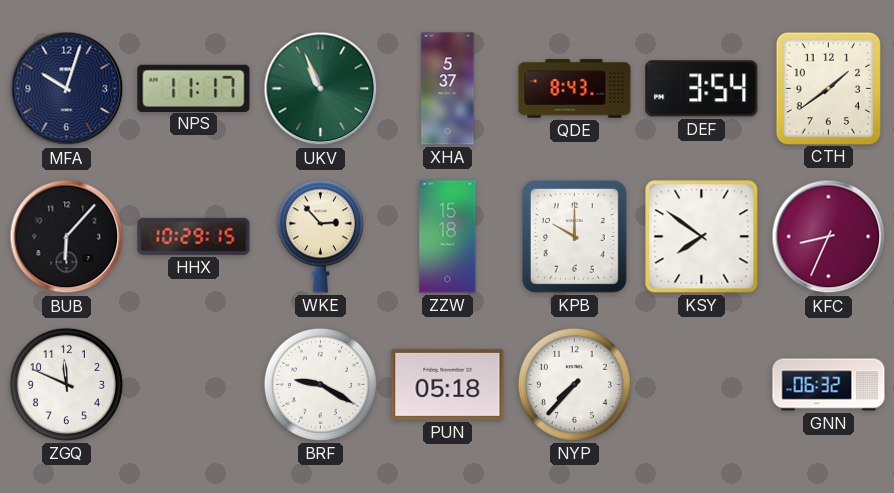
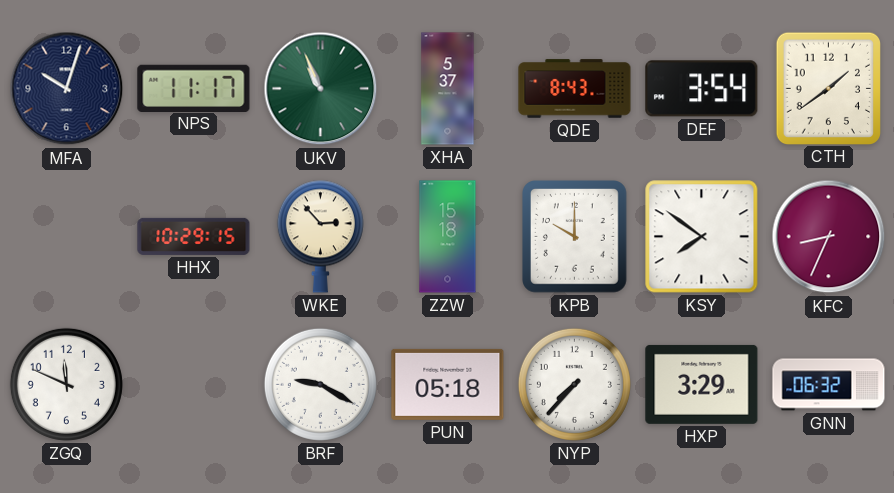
BUB: 6:07 -> none (67, 237)
HXP: none -> 3:29 (702, 384)
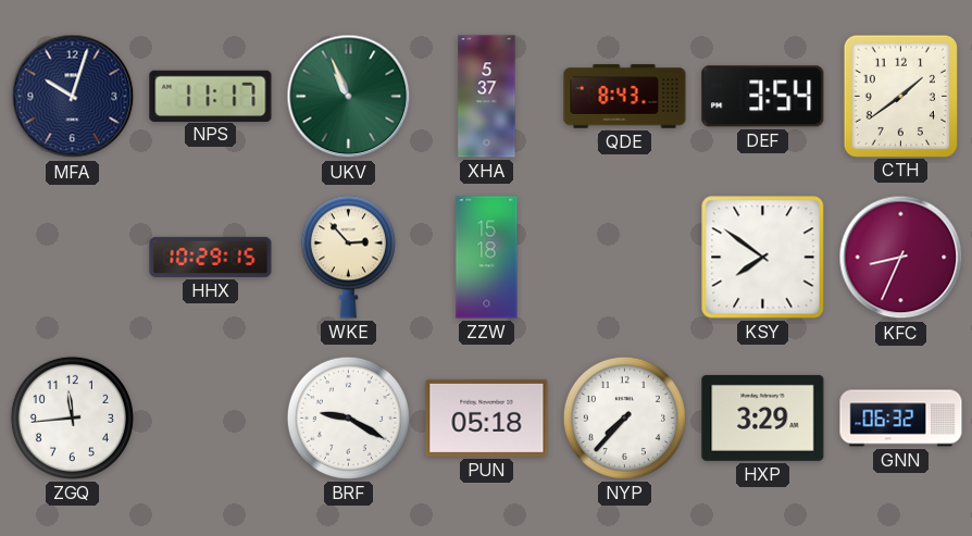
KPB: 10:00 -> none (575, 237)
ZGQ: 11:49 -> 11:44 (72, 417)
